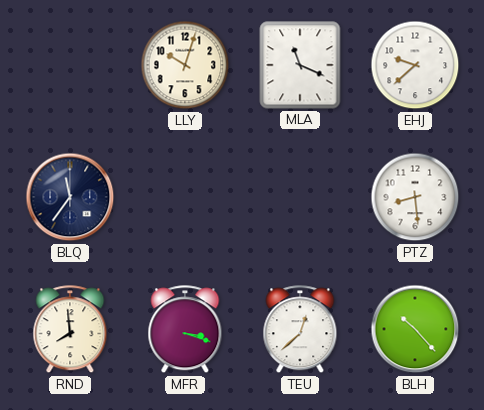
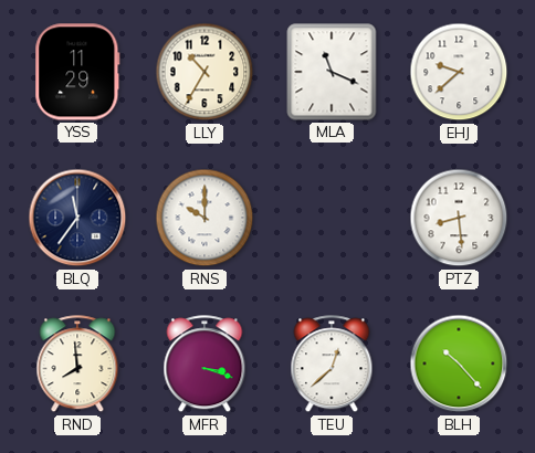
YSS: none -> 11:29 (77, 72)
LLY: 10:03 -> 10:35 (204, 72)
RNS: none -> 10:00 (204, 218)
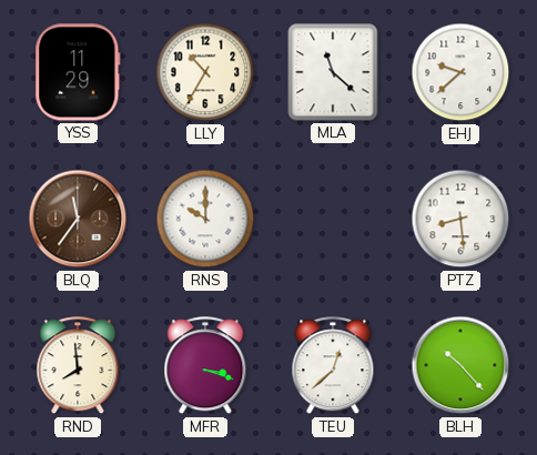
MLA: 11:19 -> 11:22 (333, 72)
BLQ dial: navy -> brown (78, 219)
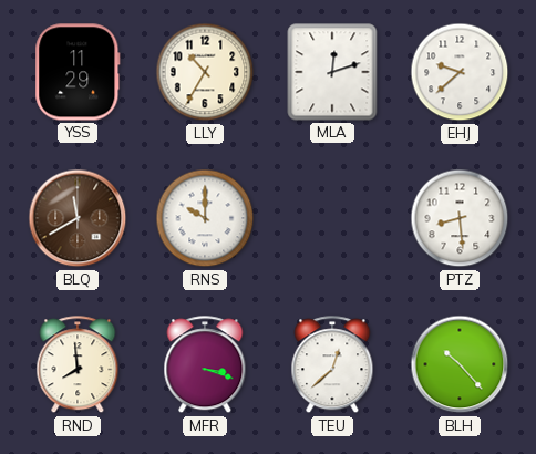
MLA: 11:22 -> 12:12 (332, 72)
BLQ: 11:36 -> 11:40 (78, 218)
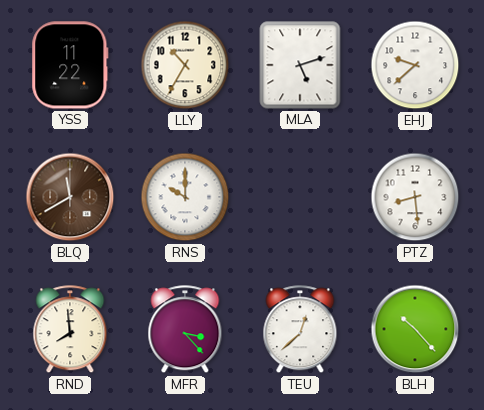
YSS: 11:29 -> 11:22 (70, 65)
MLA: 12:12 -> 5:12 (300, 65)
MFR: 3:18 -> 3:23 (185, 330)
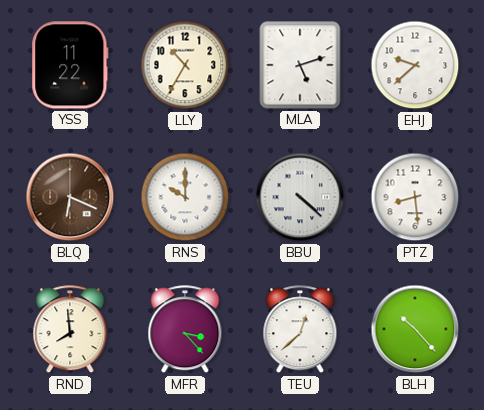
BLQ: 11:40 -> 6:19 (70, 197)
BBU: none -> 4:22 (300, 197)
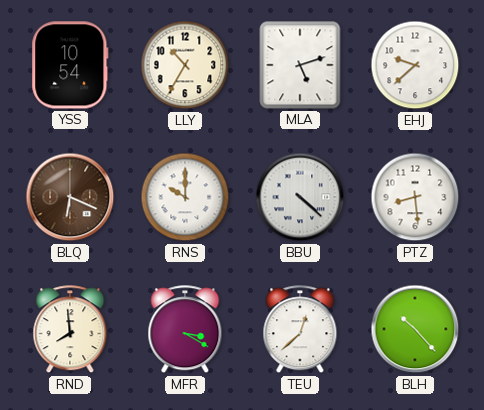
YSS: 11:22 -> 10:54 (70, 65)
MFR: 3:23 -> 3:20 (185, 330)
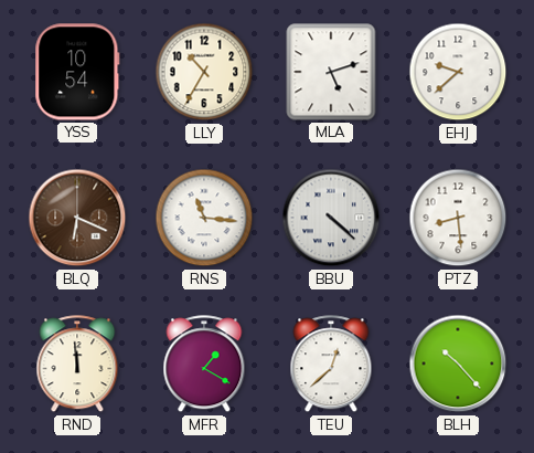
RNS: 10:00 -> 11:16 (204, 218)
RND: 7:59 -> 11:59 (77, 365)
MFR: 3:20 -> 1:20 (204, 365)
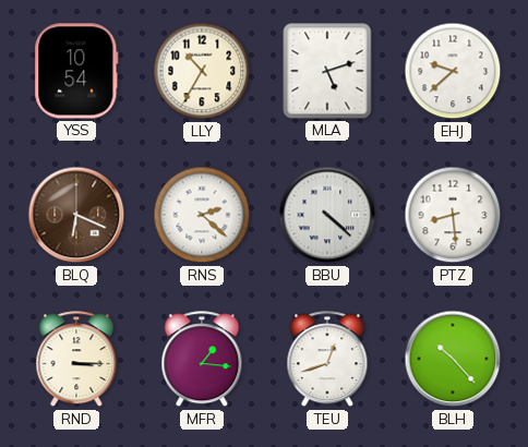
RNS: 11:16 -> 2:22 (202, 215)
RND: 11:59 -> 3:15 (76, 360)
MFR: 1:20 -> 1:16 (202, 360)
TEU: 12:38 -> 12:42 (327, 360)
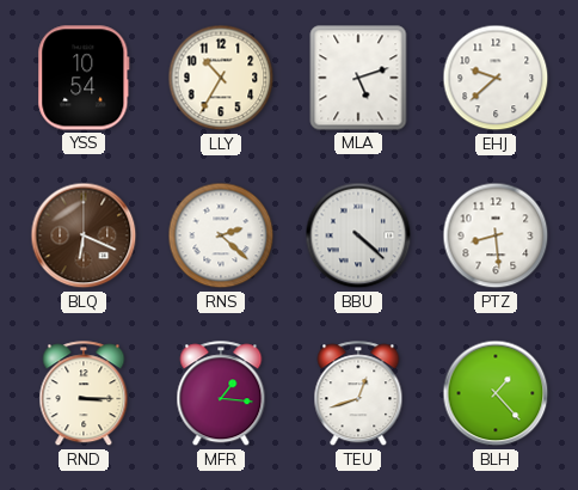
BLH: 10:23 -> 1:23 (496, 393)
